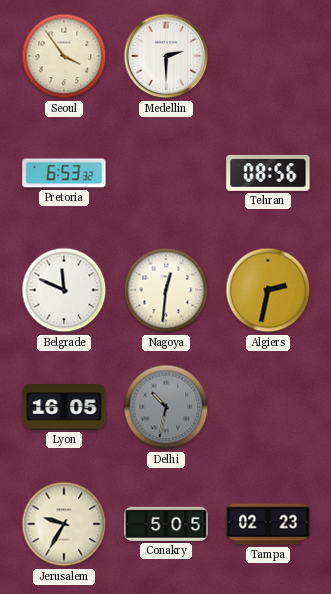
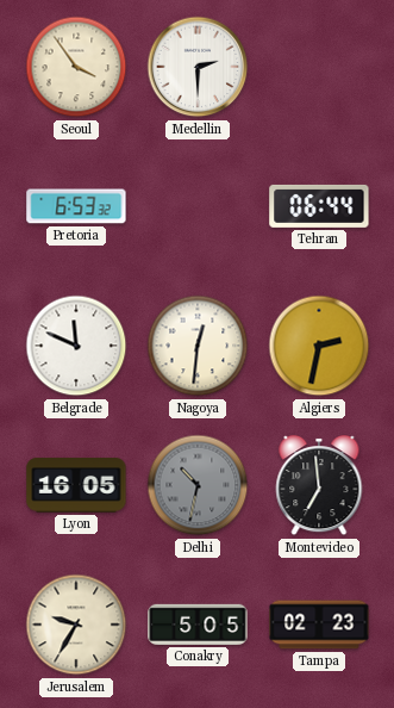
Tehran: 08:56 -> 06:44 (319, 206)
Montevideo: none -> 6:59 (319, 486)
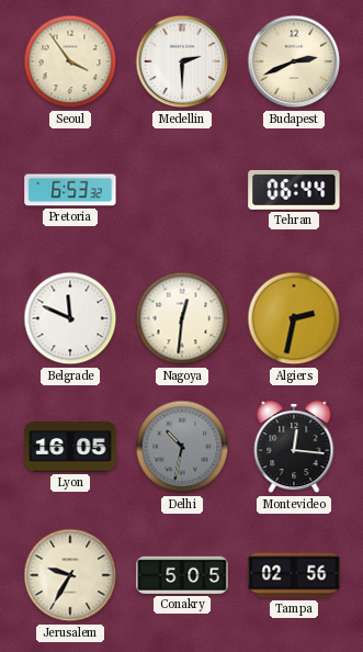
Budapest: none -> 2:41 (294, 61)
Montevideo: 6:59 -> 12:16 (294, 448)
Tampa: 02:23 -> 02:56 (294, 575)
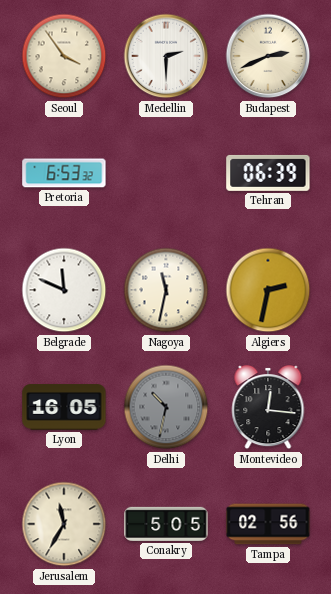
Tehran: 06:44 -> 06:39 (268, 173)
Nagoya: 12:31 -> 11:32 (166, 290)
Jerusalem: 9:35 -> 11:35 (64, 524)
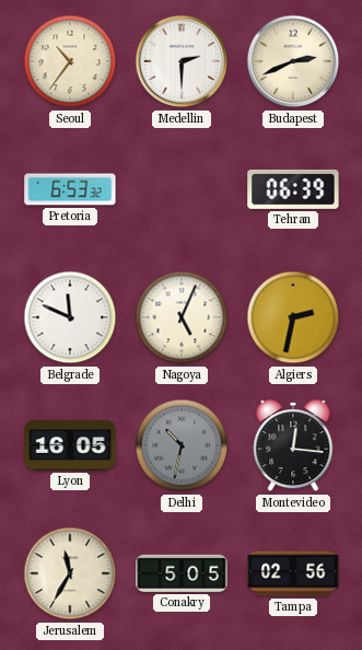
Seoul: 3:54 -> 10:36 (70, 61)
Nagoya: 11:32 -> 5:04 (182, 317)
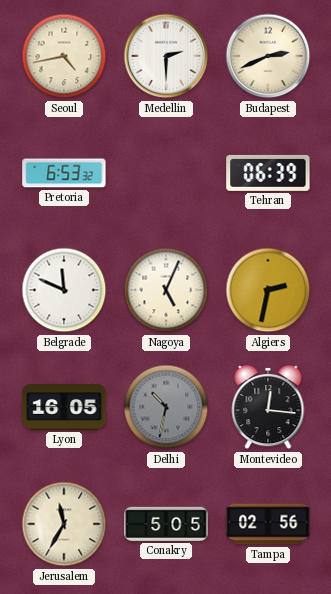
Seoul: 10:36 -> 4:43 (64, 56)
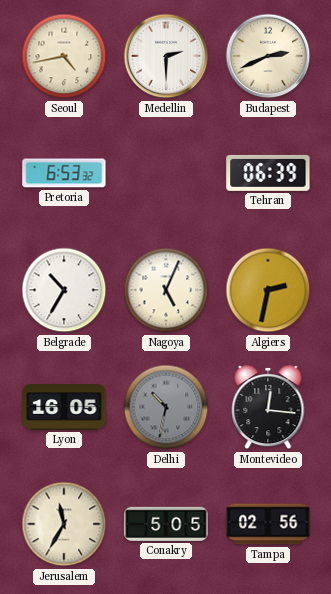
Belgrade: 11:49 -> 10:35 (64, 290)
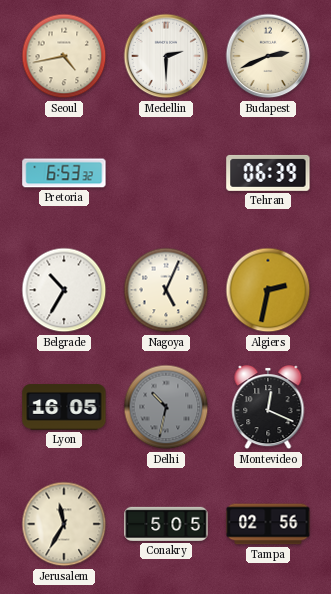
Montevideo: 12:16 -> 12:19 (268, 408)
